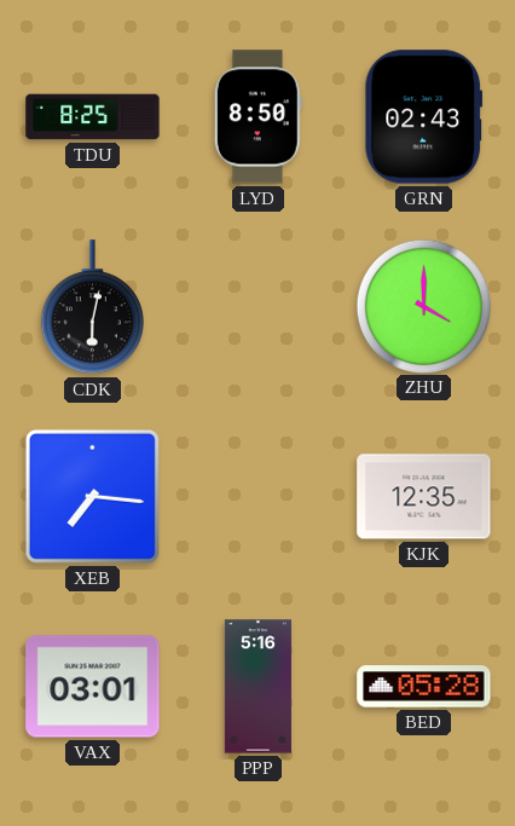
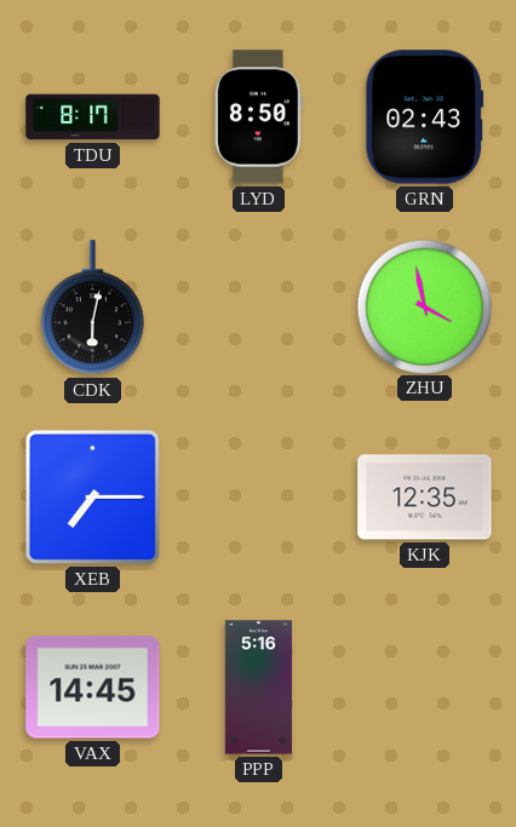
TDU: 8:25 -> 8:17 (93, 117)
ZHU: 4:00 -> 3:58 (424, 306)
XEB: 7:16 -> 7:15 (92, 496)
VAX: 03:01 -> 14:45 (93, 688)
BED: 05:28 -> none (424, 687)
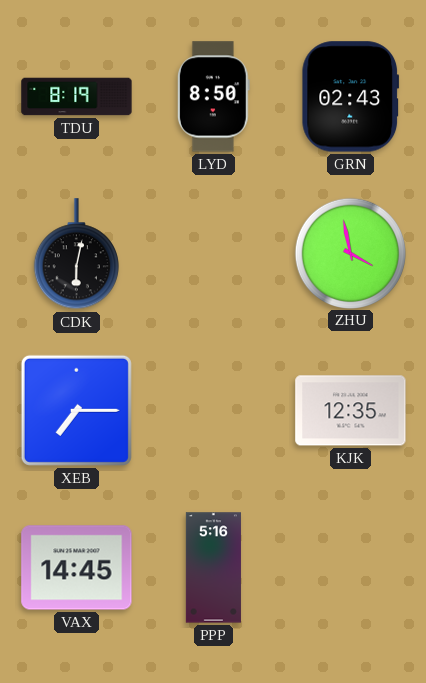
TDU: 8:17 -> 8:19 (77, 97)
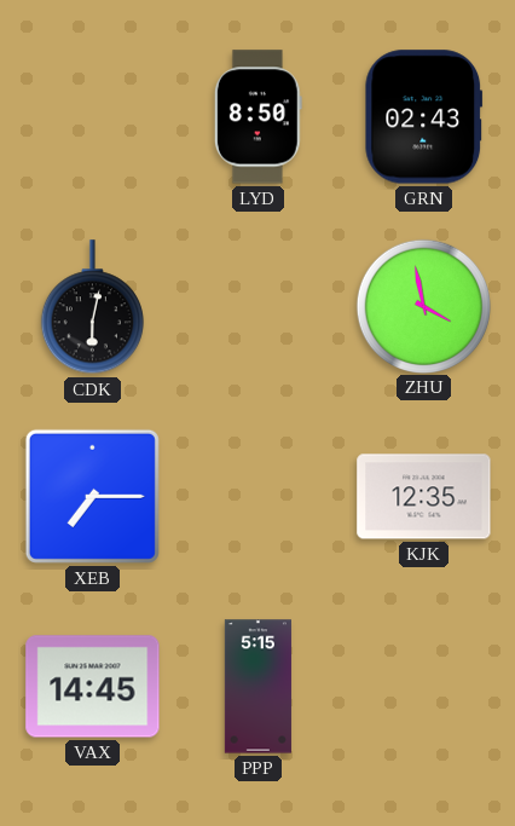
TDU: 8:19 -> none (77, 97)
PPP: 5:16 -> 5:15 (257, 687)
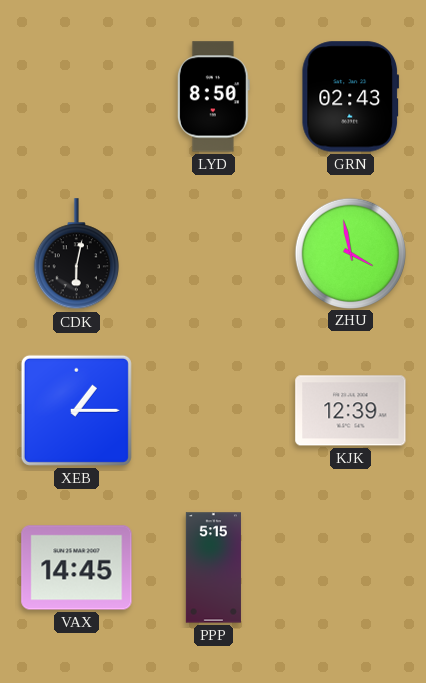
XEB: 7:15 -> 1:15 (76, 410)
KJK: 12:35 -> 12:39 (351, 411)
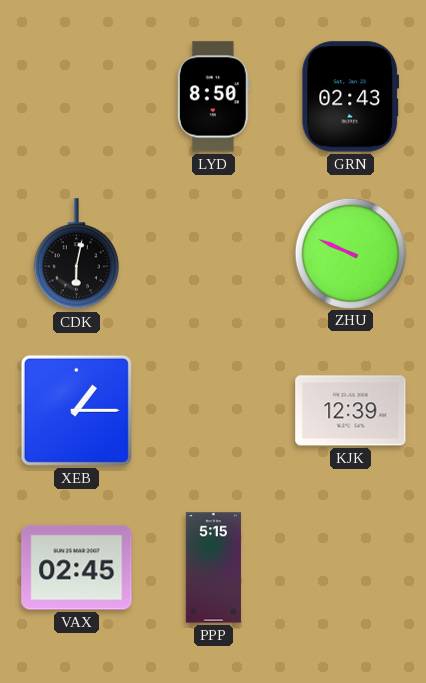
ZHU: 3:58 -> 9:49 (350, 253)
VAX: 14:45 -> 02:45 (77, 568)
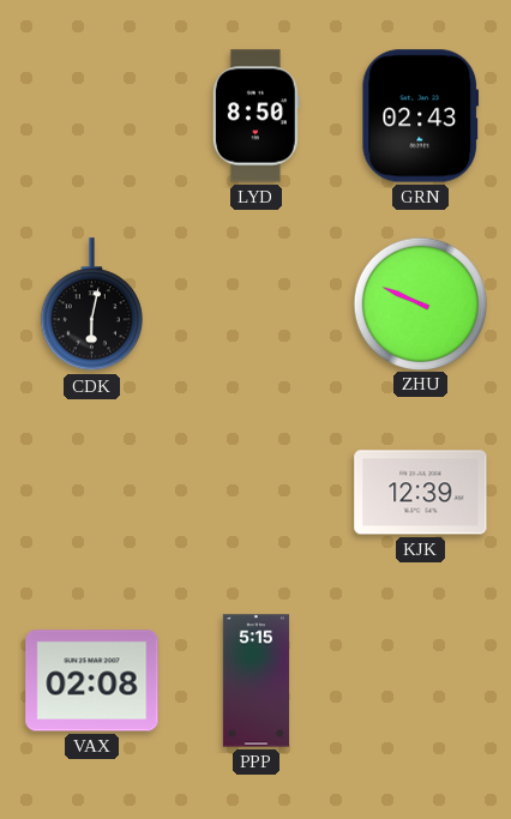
XEB: 1:15 -> none (76, 410)
VAX: 02:45 -> 02:08 (92, 681)
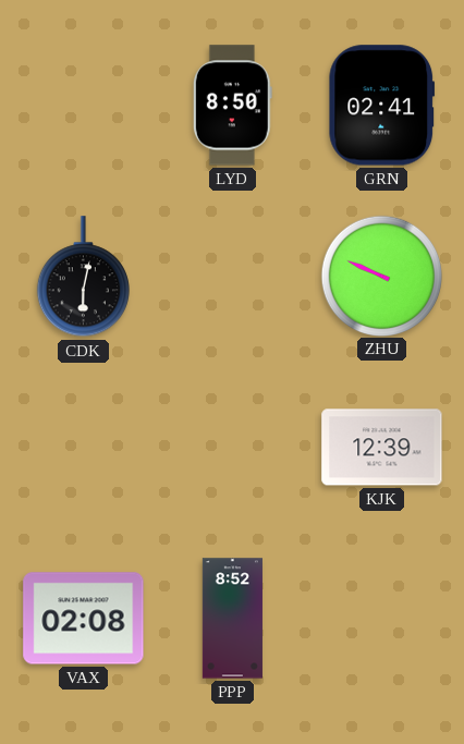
GRN: 02:43 -> 02:41 (382, 106)
PPP: 5:15 -> 8:52 (232, 619)
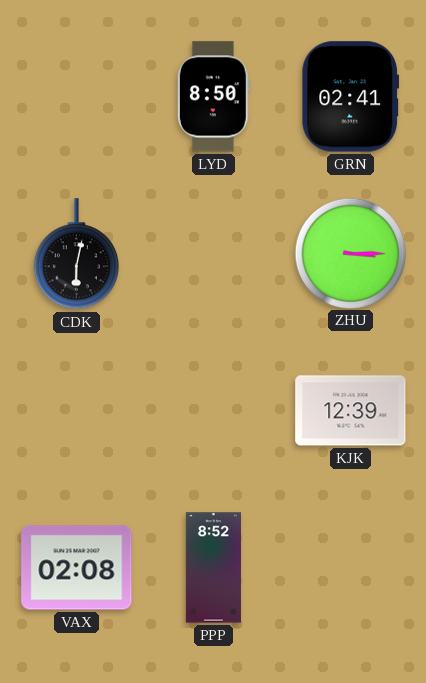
ZHU: 9:49 -> 3:15 (350, 253)
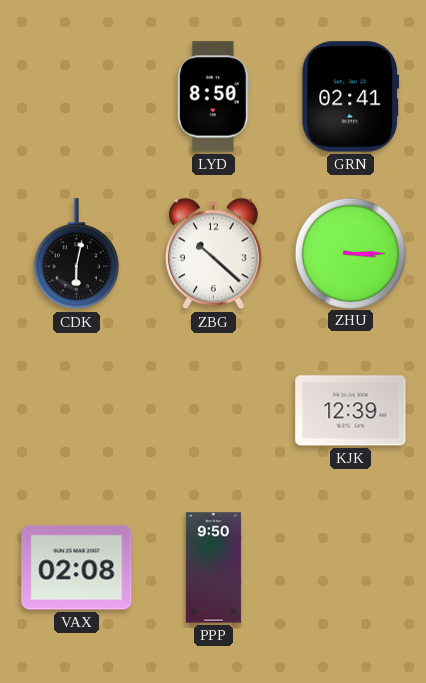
ZBG: none -> 10:22 (214, 254)
PPP: 8:52 -> 9:50 (213, 568)
